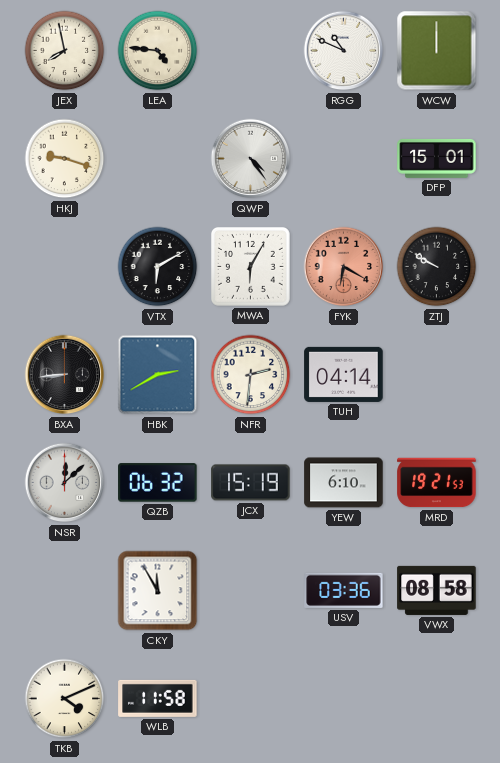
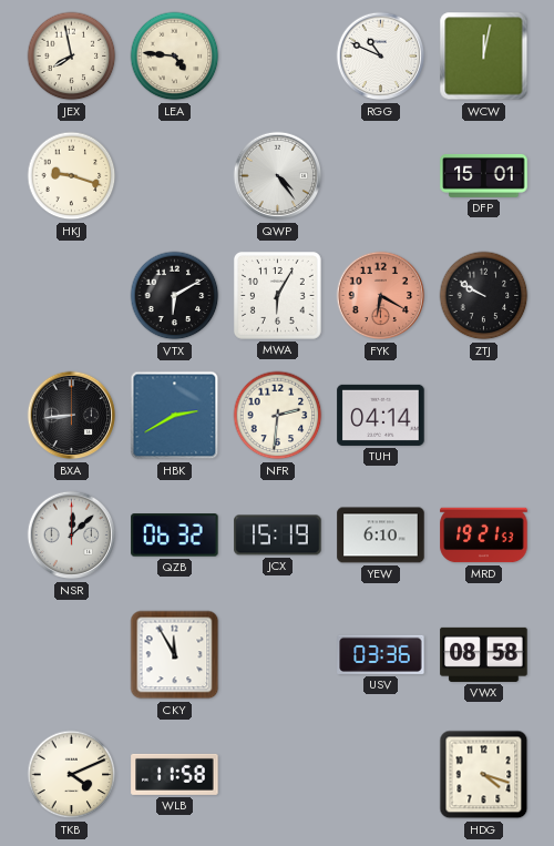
WCW: 12:00 -> 12:02 (484, 57)
HDG: none -> 4:18 (484, 775)
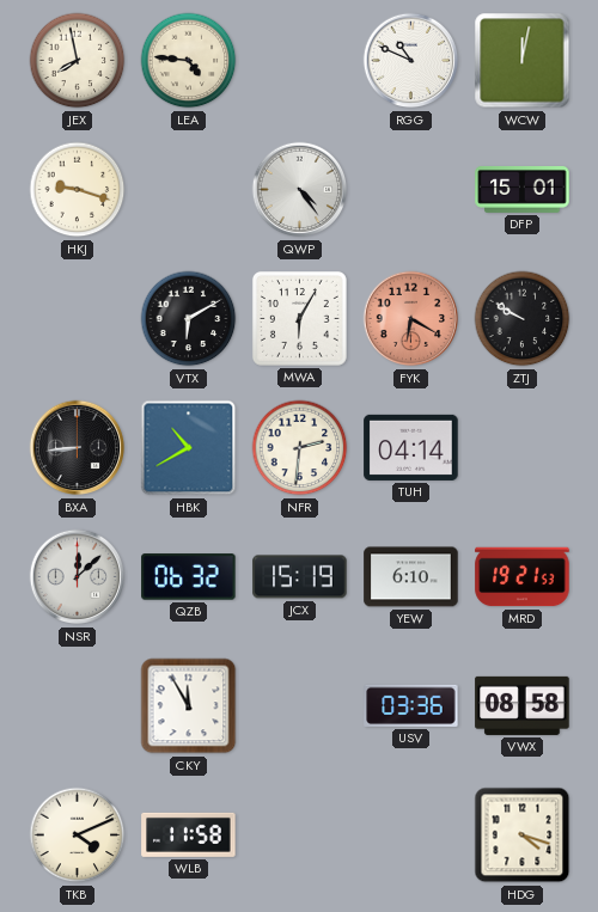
HBK: 2:40 -> 10:40 (189, 448)
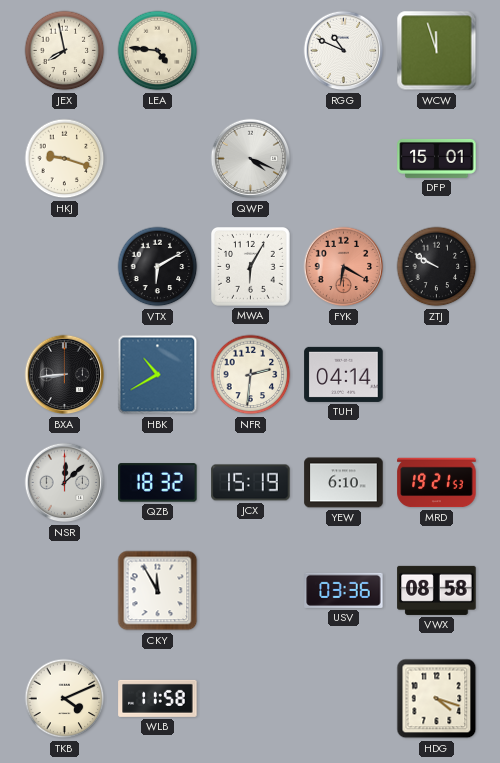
WCW: 12:02 -> 11:57 (437, 51)
QWP: 4:24 -> 4:19 (251, 159)
QZB: 06:32 -> 18:32 (158, 483)
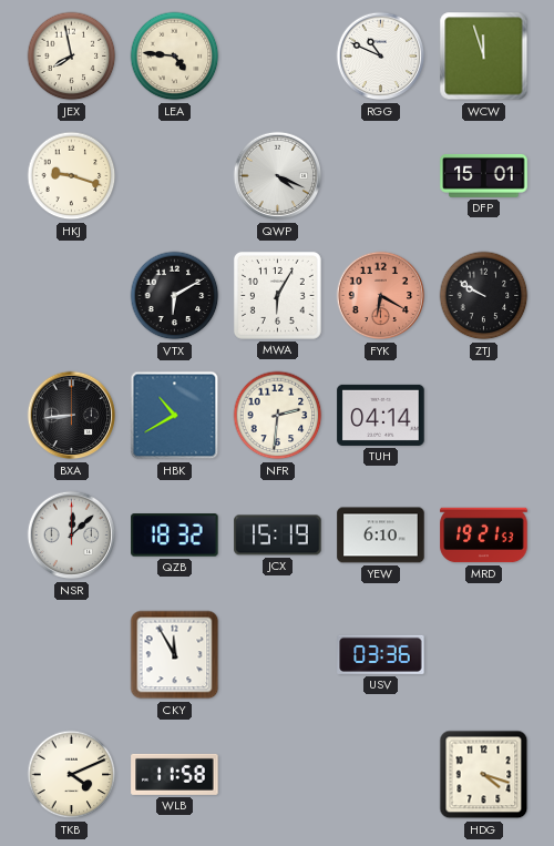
VWX: 08:58 -> none (437, 590)
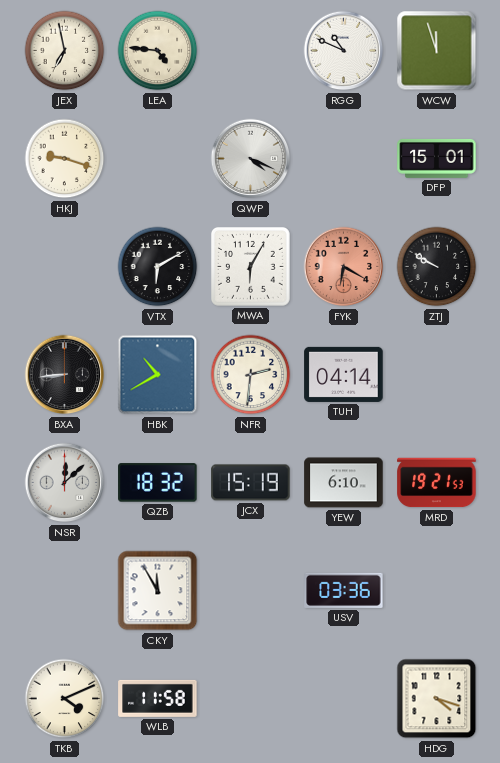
JEX: 7:58 -> 6:58 (65, 51)
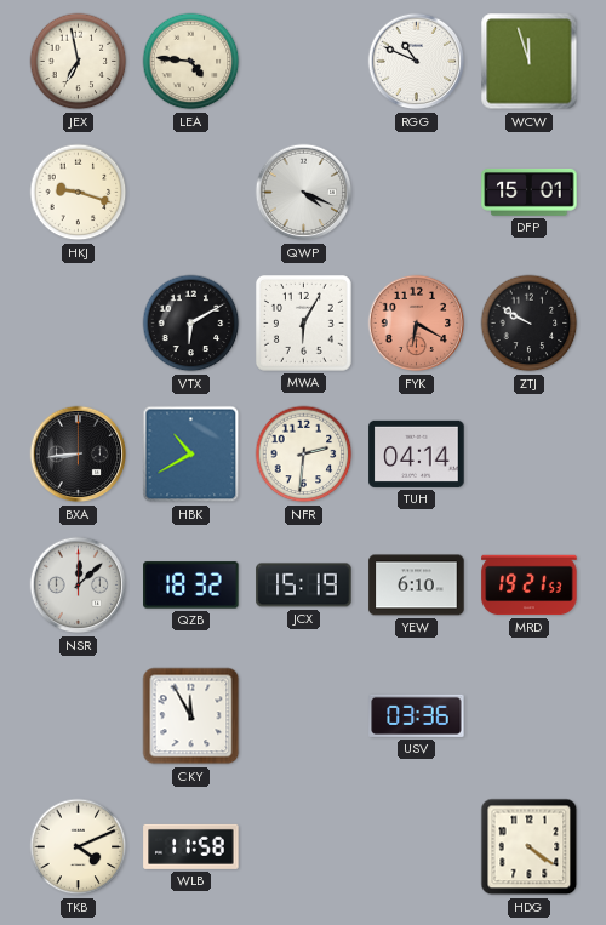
HDG: 4:18 -> 4:21 (530, 847)
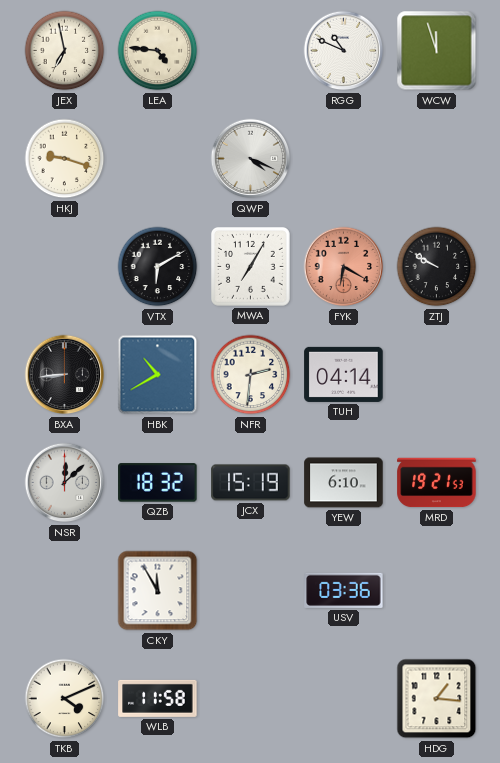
DFP: 15:01 -> none (530, 192)
MWA: 6:05 -> 7:05 (250, 266)
HDG: 4:21 -> 1:16 (437, 699)
